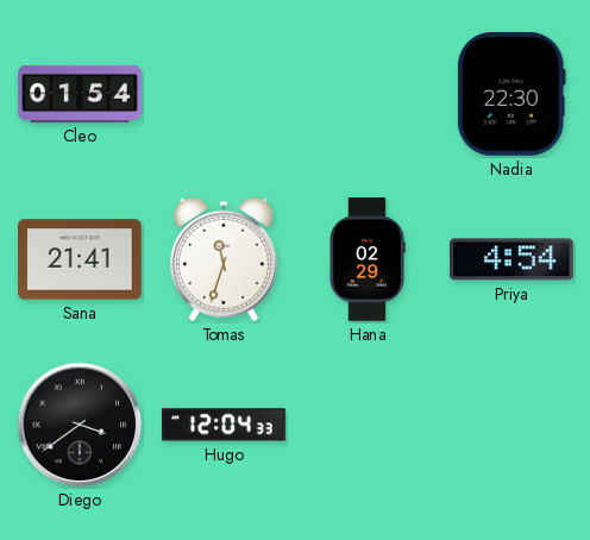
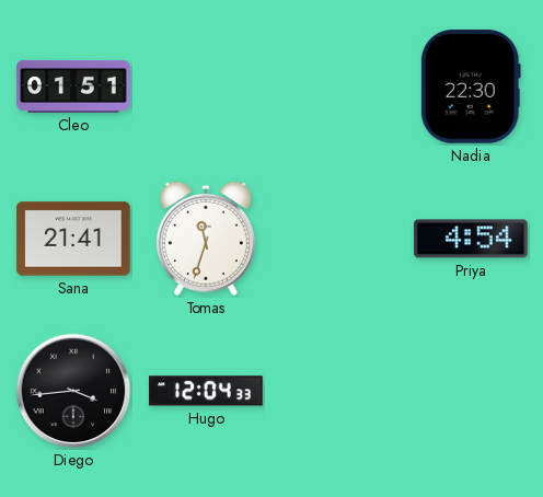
Cleo: 01:54 -> 01:51 (73, 86)
Hana: 02:29 -> none (368, 259)
Diego: 3:39 -> 3:44 (73, 391)
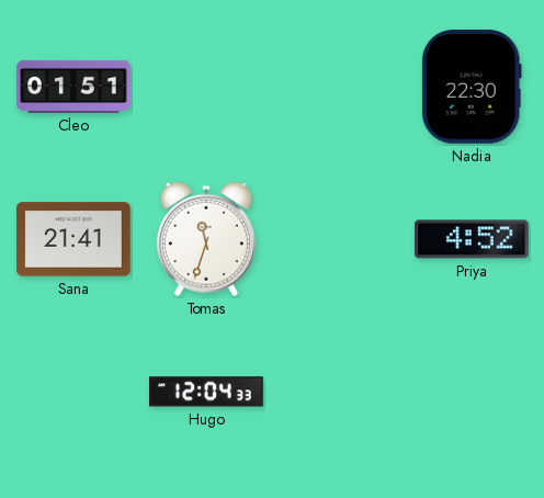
Priya: 4:54 -> 4:52 (472, 239)
Diego: 3:44 -> none (73, 391)
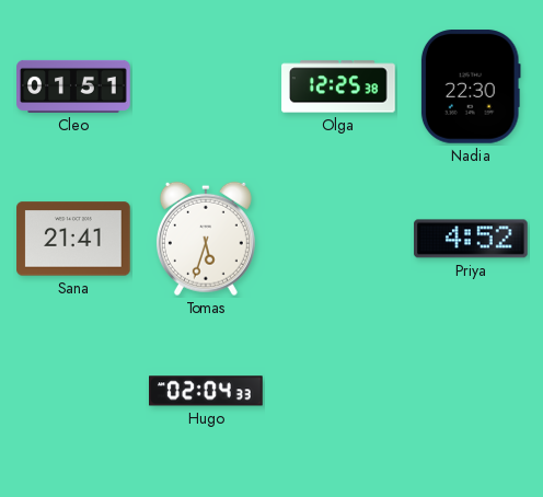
Olga: none -> 12:25 (338, 86)
Tomas: 11:33 -> 5:33 (206, 239)
Hugo: 12:04 -> 02:04 (207, 391)
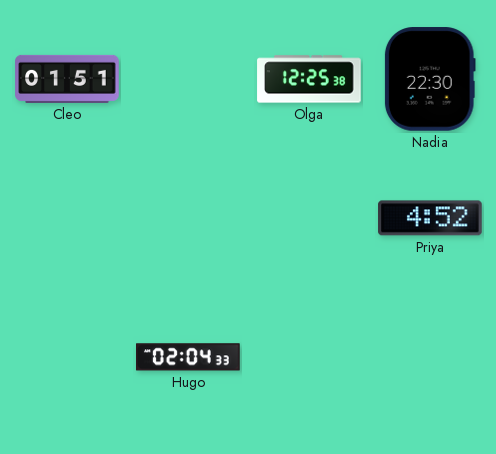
Sana: 21:41 -> none (73, 239)
Tomas: 5:33 -> none (206, 239)
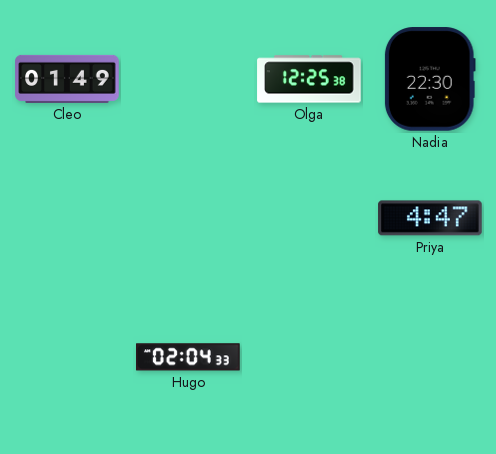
Cleo: 01:51 -> 01:49 (67, 79)
Priya: 4:52 -> 4:47 (430, 218)
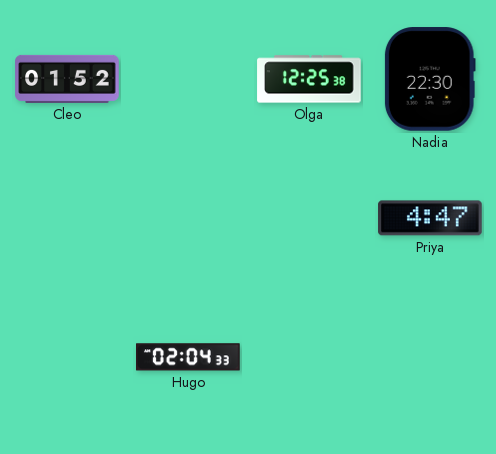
Cleo: 01:49 -> 01:52 (67, 79)
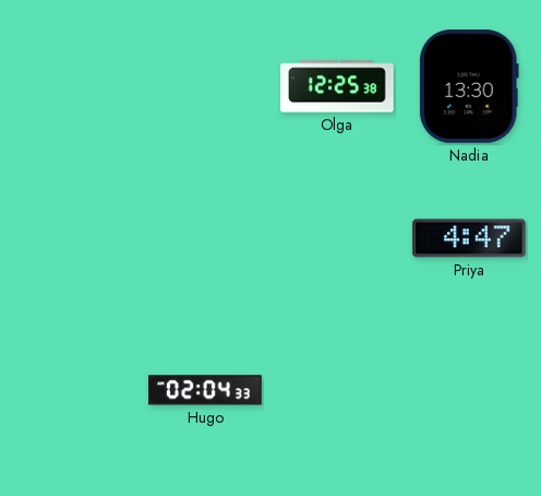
Cleo: 01:52 -> none (67, 79)
Nadia: 22:30 -> 13:30 (469, 86)
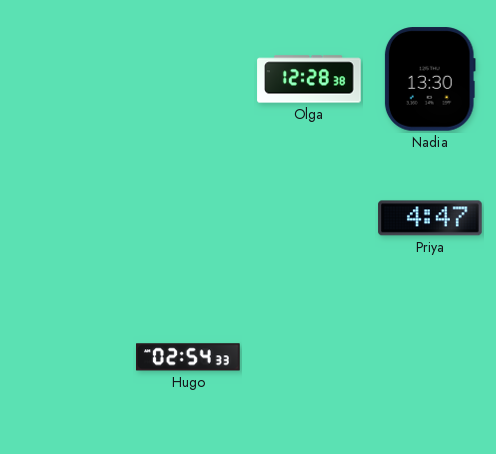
Olga: 12:25 -> 12:28 (309, 79)
Hugo: 02:04 -> 02:54 (189, 357)
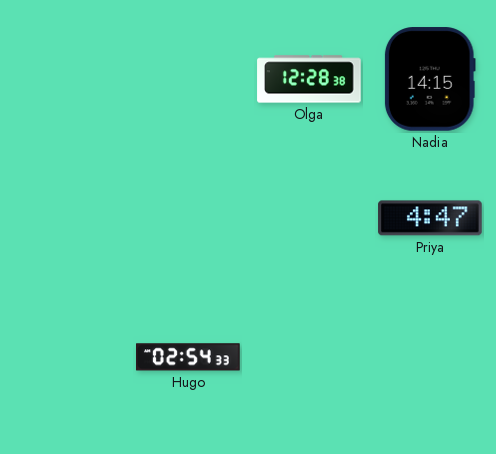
Nadia: 13:30 -> 14:15 (430, 79)
